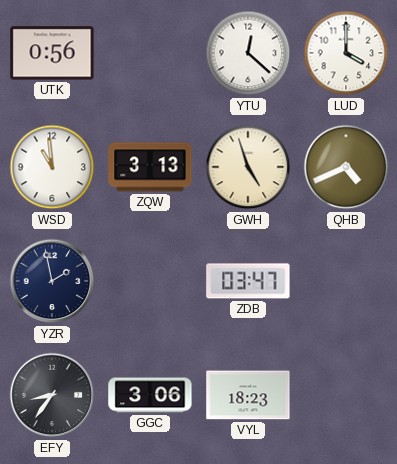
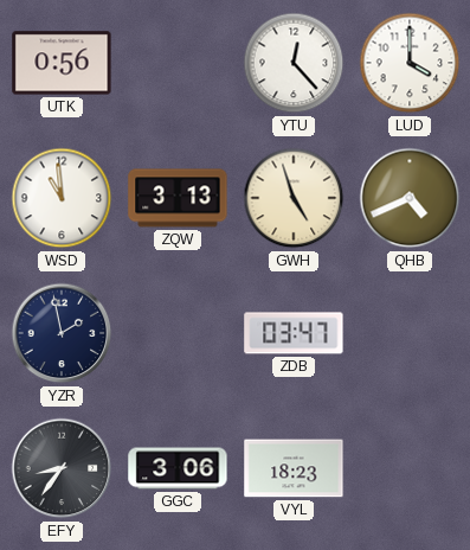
YTU: 12:22 -> 12:23 (294, 63)
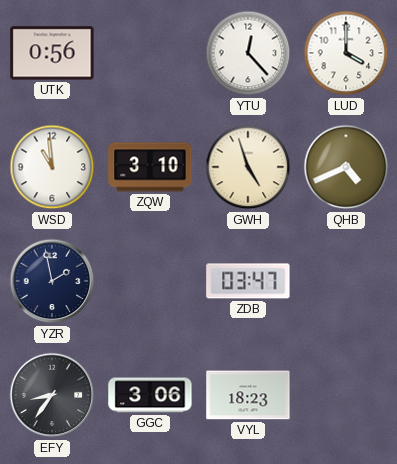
ZQW: 3:13 -> 3:10 (150, 167)
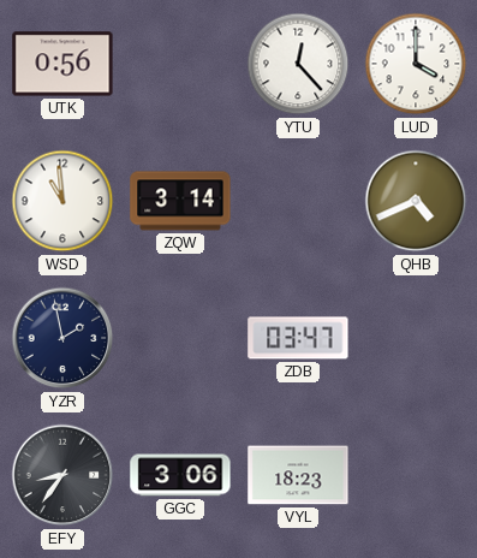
ZQW: 3:10 -> 3:14 (180, 201)
GWH: 4:57 -> none (248, 167)
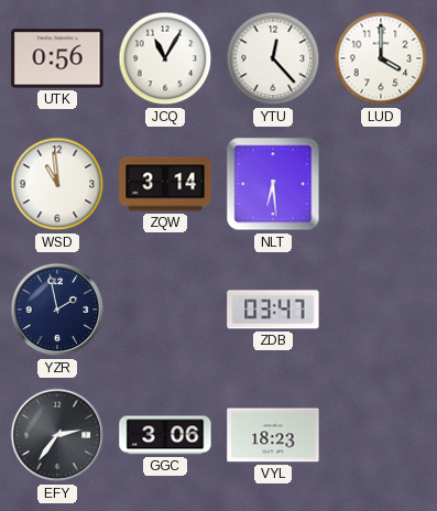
JCQ: none -> 11:05 (165, 58)
NLT: none -> 6:29 (273, 184)
QHB: 4:41 -> none (416, 201)
EFY: 8:36 -> 2:36 (57, 435)
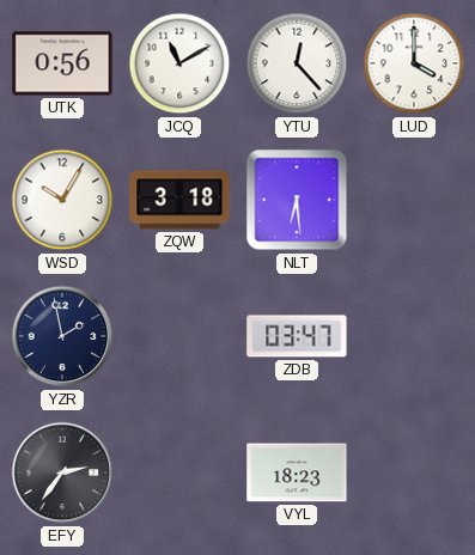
JCQ: 11:05 -> 11:10 (179, 63)
WSD: 10:59 -> 10:05 (62, 200)
ZQW: 3:14 -> 3:18 (179, 200)
GGC: 3:06 -> none (165, 435)
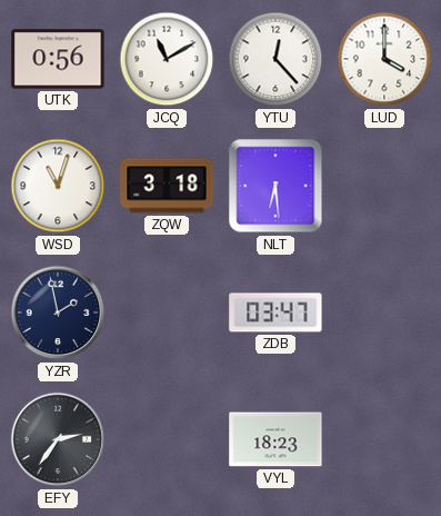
WSD: 10:05 -> 11:03 (58, 186)
